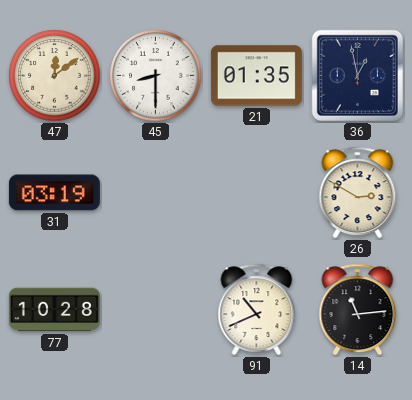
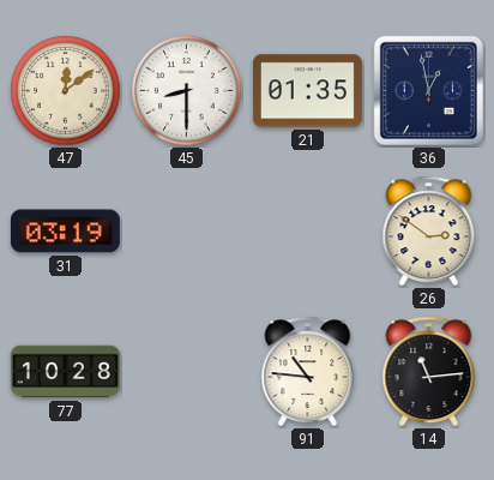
26: 2:50 -> 2:51 (429, 232)
91: 10:41 -> 10:46 (308, 372)
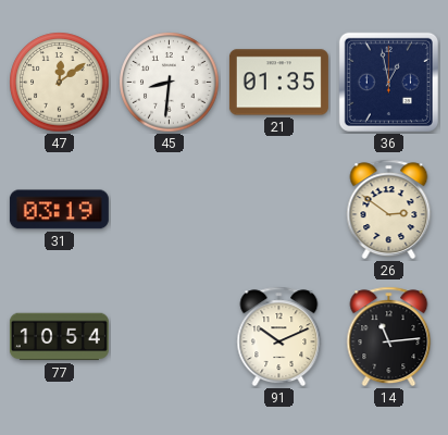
45: 8:30 -> 8:31 (170, 83)
77: 10:28 -> 10:54 (59, 337)
91: 10:46 -> 10:11 (279, 337)
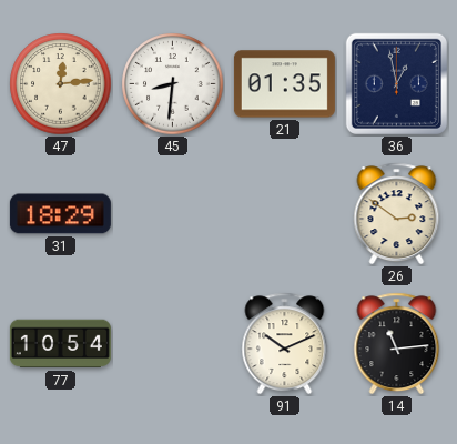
47: 12:09 -> 12:14 (61, 84)
31: 03:19 -> 18:29 (60, 214)
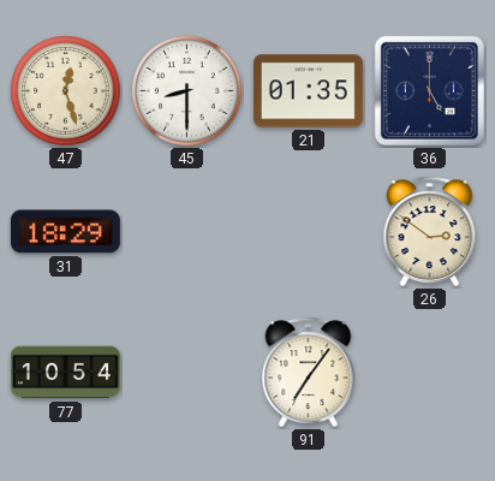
47: 12:14 -> 12:27 (66, 91)
45: 8:31 -> 8:30 (187, 91)
36: 12:58 -> 5:00 (429, 90)
91: 10:11 -> 7:06 (309, 373)
14: 11:14 -> none (397, 344)
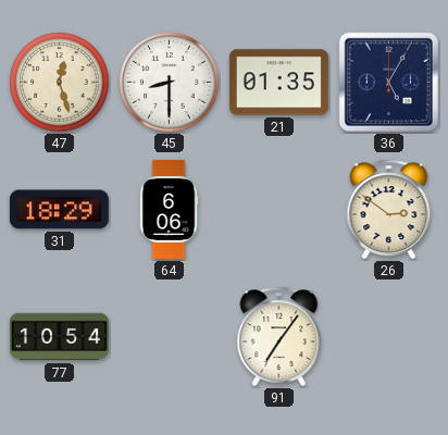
36: 5:00 -> 5:05 (388, 82)
64: none -> 6:06 (169, 209)
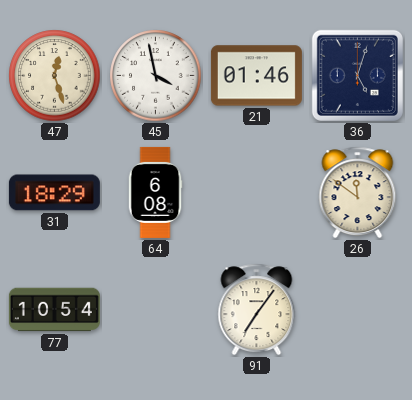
45: 8:30 -> 3:58 (156, 76)
21: 01:35 -> 01:46 (256, 76)
36: 5:05 -> 5:03 (357, 75)
64: 6:06 -> 6:08 (155, 192)
26: 2:51 -> 11:51 (358, 193)
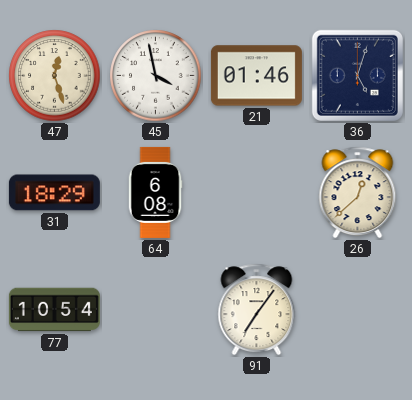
26: 11:51 -> 12:38 (358, 193)
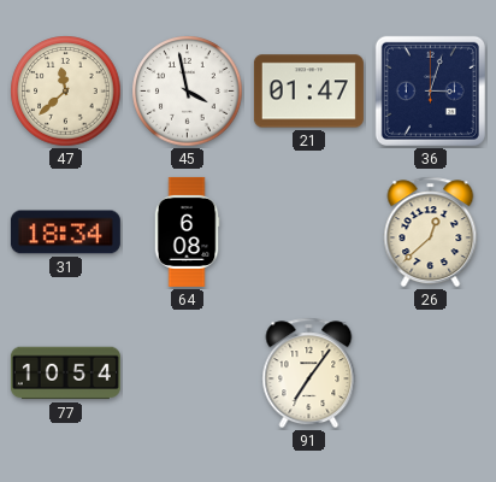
47: 12:27 -> 11:38 (66, 92)
21: 01:46 -> 01:47 (308, 92)
36: 5:03 -> 3:03 (430, 90)
31: 18:29 -> 18:34 (65, 233)
